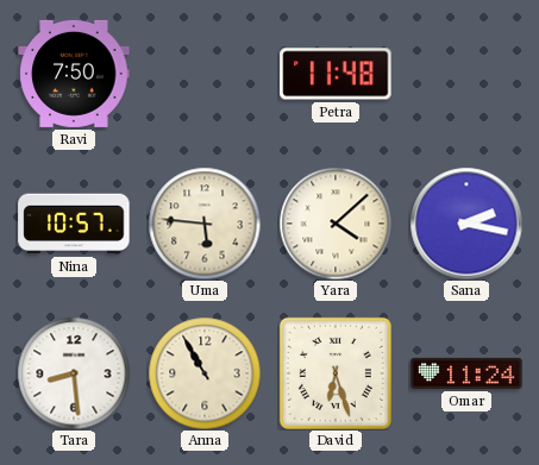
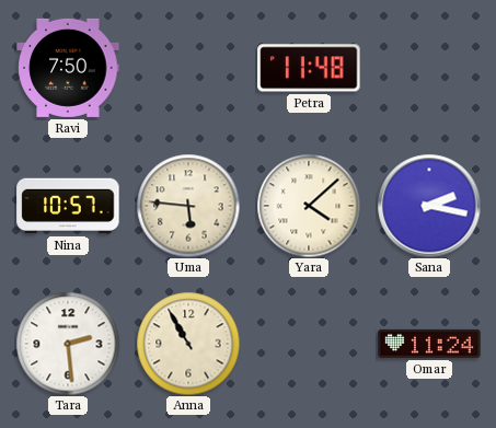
Tara: 8:29 -> 2:29 (68, 344)
David: 6:27 -> none (336, 373)
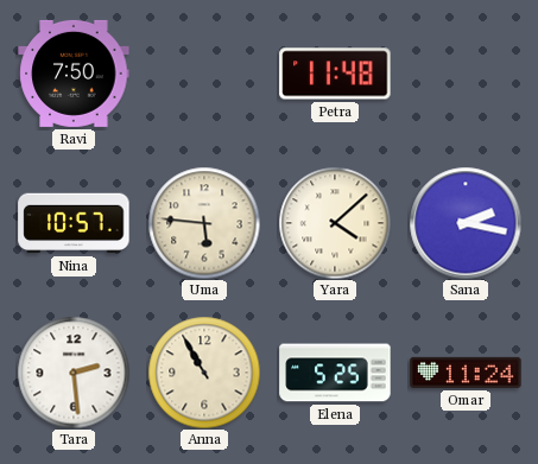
Elena: none -> 5:25 (335, 373)
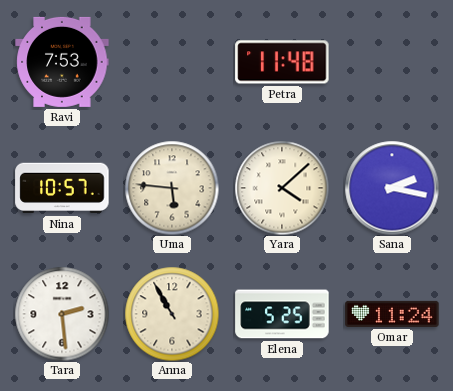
Ravi: 7:50 -> 7:53 (62, 62)
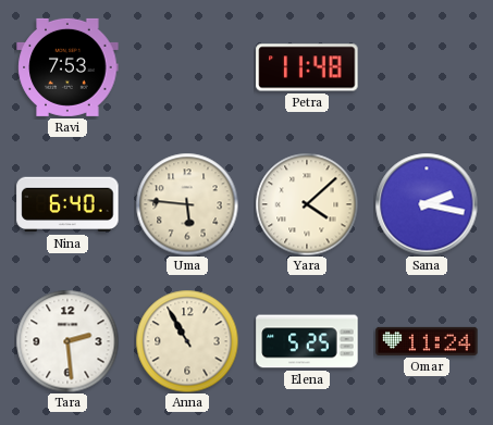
Nina: 10:57 -> 6:40 (67, 204)
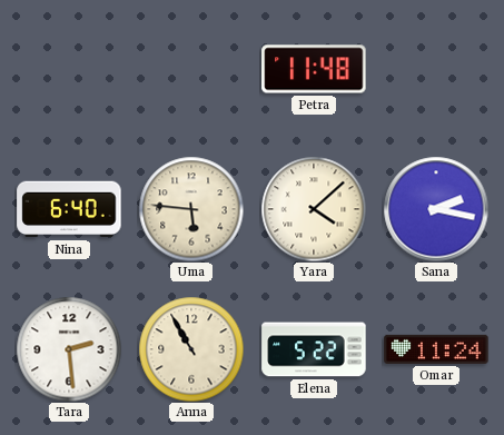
Ravi: 7:53 -> none (67, 67)
Elena: 5:25 -> 5:22 (314, 349)
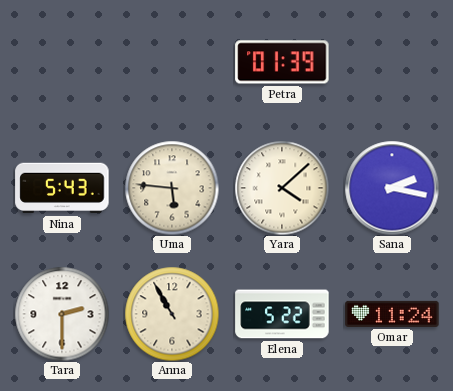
Petra: 11:48 -> 01:39 (282, 62)
Nina: 6:40 -> 5:43 (62, 188)
Tara: 2:29 -> 2:30 (62, 314)
